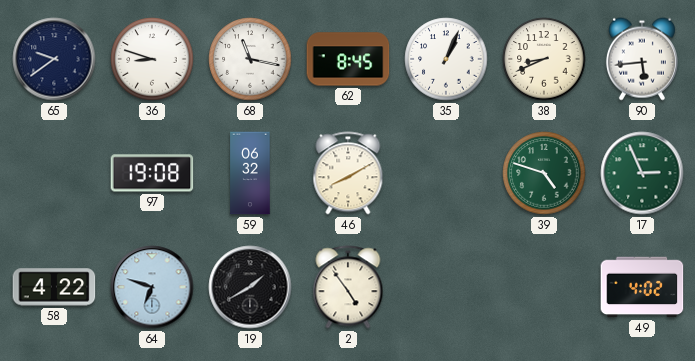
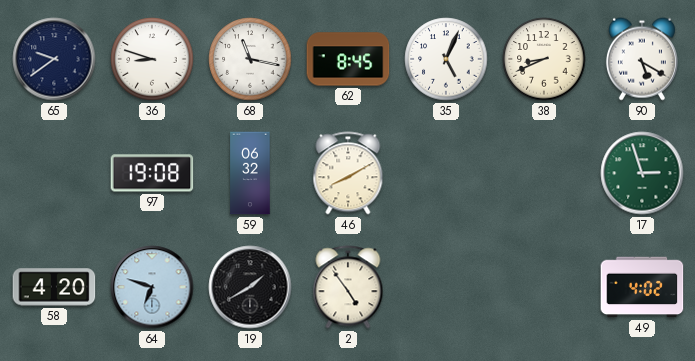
35: 1:04 -> 5:04 (446, 59)
90: 5:44 -> 5:20 (642, 59)
39: 4:48 -> none (544, 173)
17: 2:56 -> 2:57 (642, 173)
58: 4:22 -> 4:20 (54, 287)
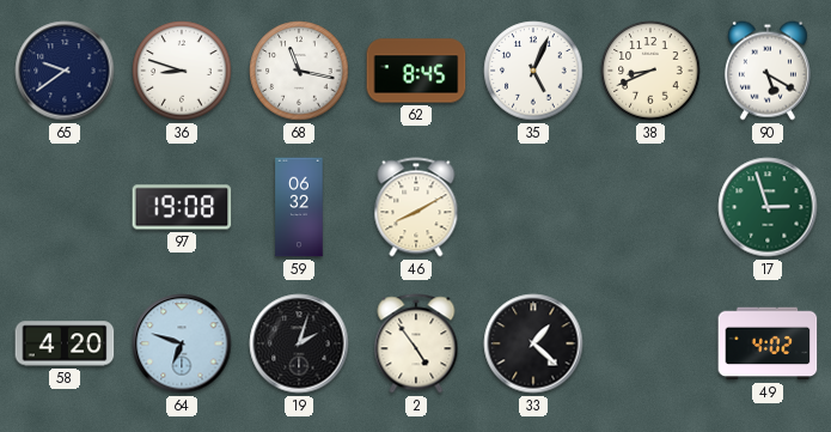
19: 1:40 -> 2:03 (299, 343)
33: none -> 1:22 (533, 343)
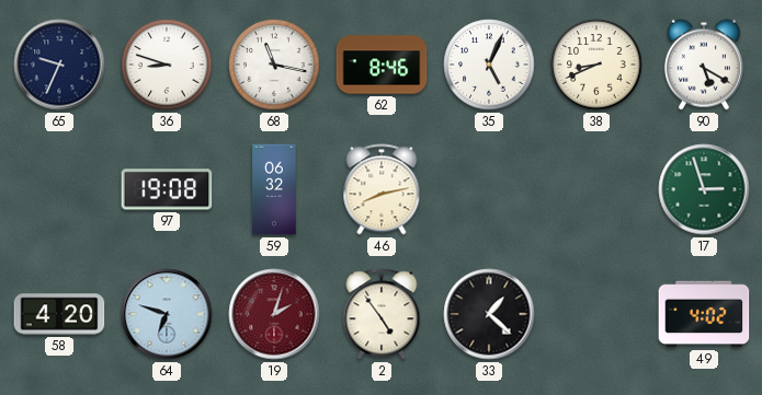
65: 9:39 -> 9:34 (59, 65)
62: 8:45 -> 8:46 (382, 65)
46: 8:10 -> 8:13 (382, 189)
19 dial: black -> burgundy (274, 314)
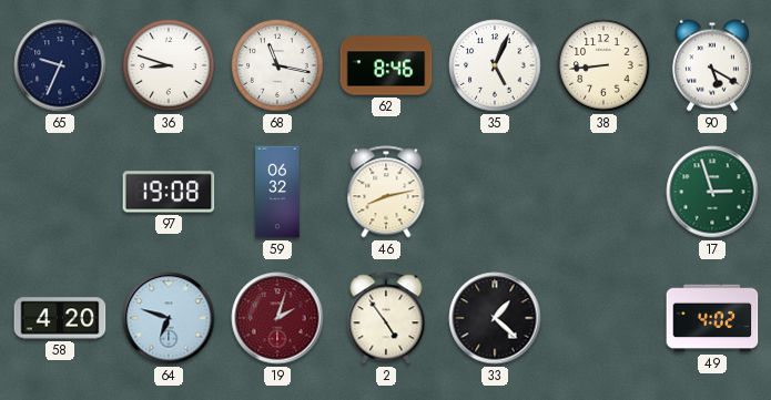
38: 8:41 -> 8:44 (603, 65)
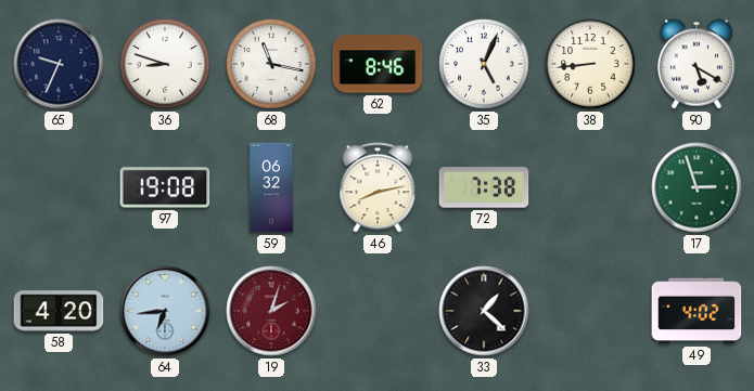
72: none -> 7:38 (484, 187)
64: 6:48 -> 6:44 (165, 311)
2: 4:54 -> none (386, 318)
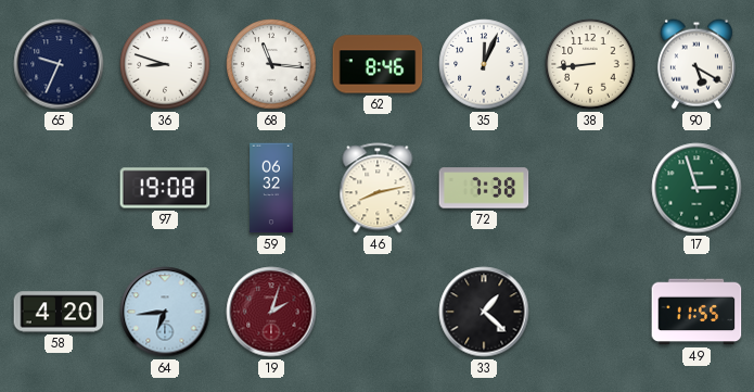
68: 11:17 -> 11:16 (271, 64)
35: 5:04 -> 12:04 (484, 64)
49: 4:02 -> 11:55 (697, 312)
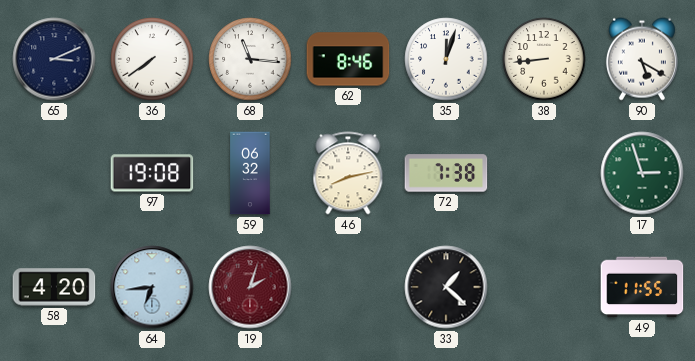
65: 9:34 -> 3:11 (54, 59)
36: 8:48 -> 7:39 (152, 59)
35: 12:04 -> 12:03 (446, 59)
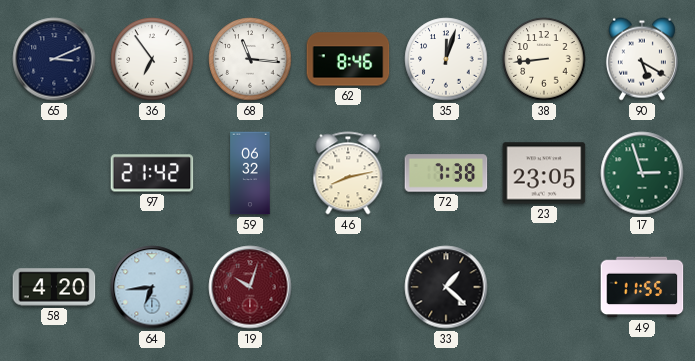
36: 7:39 -> 6:54 (152, 59)
97: 19:08 -> 21:42 (152, 173)
23: none -> 23:05 (544, 173)
19: 2:03 -> 10:03 (250, 287)
